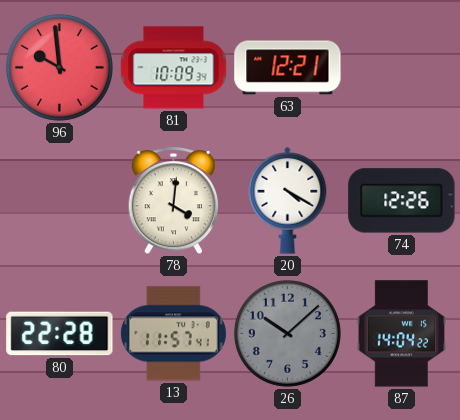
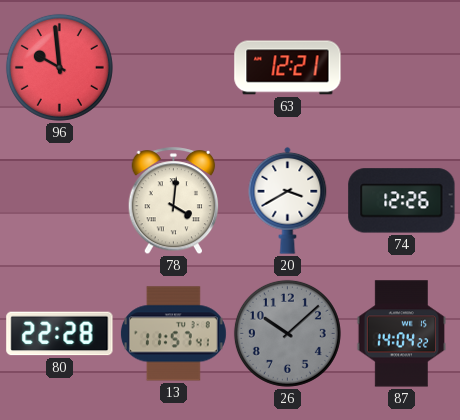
81: 10:09 -> none (174, 68)
20: 4:20 -> 3:40 (288, 200)
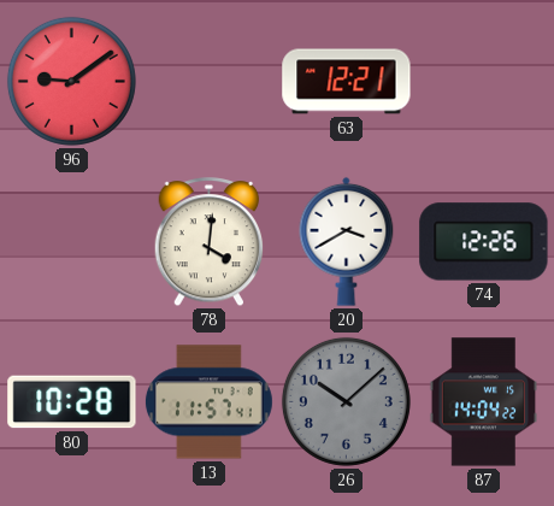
96: 9:59 -> 9:09 (71, 81)
80: 22:28 -> 10:28 (72, 402)
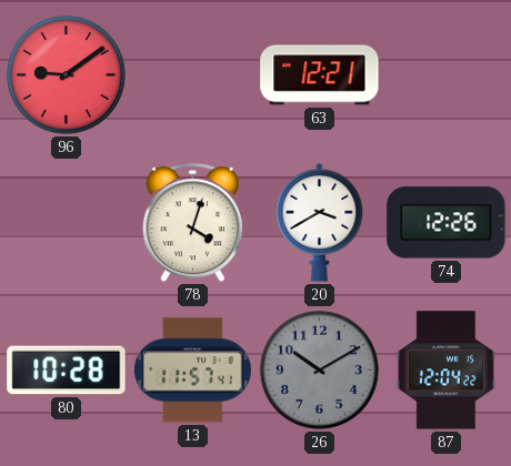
78: 4:01 -> 4:03 (193, 223)
26: 10:08 -> 10:10 (319, 369)
87: 14:04 -> 12:04 (445, 371)
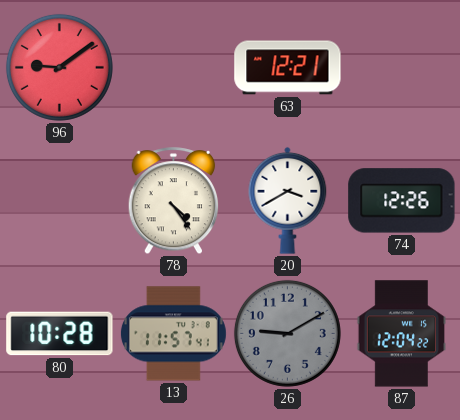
78: 4:03 -> 4:24 (174, 201)
26: 10:10 -> 9:10 (287, 333)
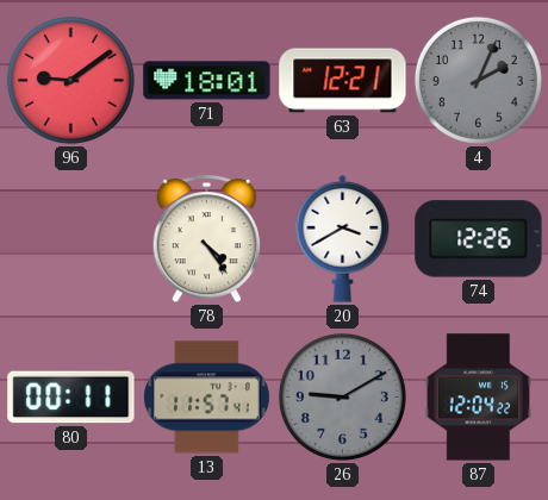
71: none -> 18:01 (207, 81)
4: none -> 2:04 (478, 80)
80: 10:28 -> 00:11 (71, 398)
